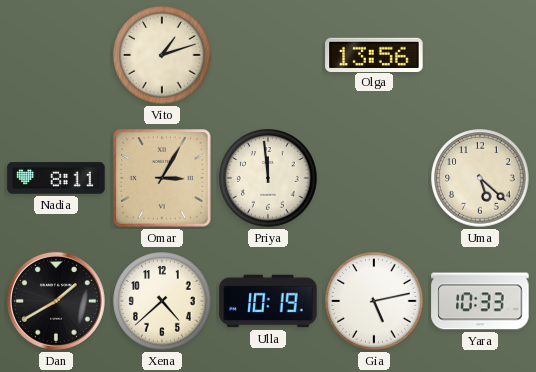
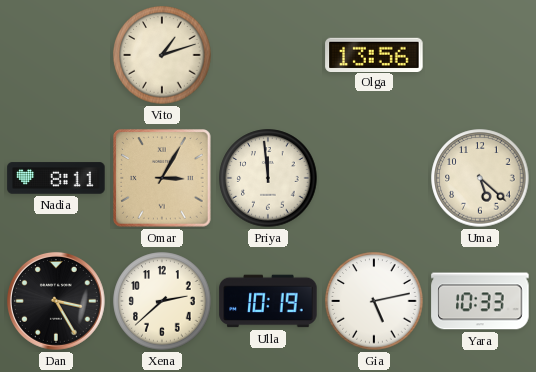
Dan: 1:40 -> 3:25 (56, 301)
Xena: 4:38 -> 2:38 (162, 301)
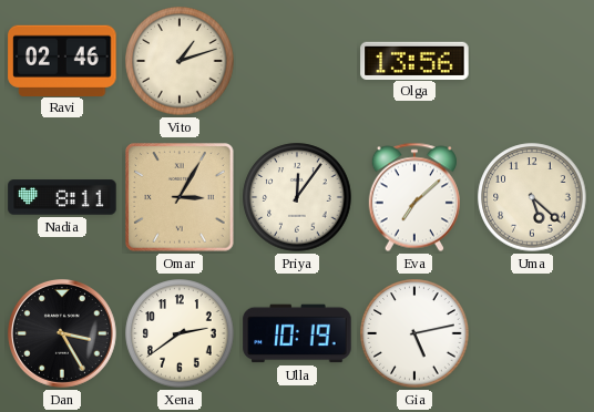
Ravi: none -> 02:46 (62, 60)
Priya: 11:59 -> 12:06 (297, 197)
Eva: none -> 7:08 (414, 197)
Xena: 2:38 -> 2:39 (180, 333)
Yara: 10:33 -> none (480, 301)
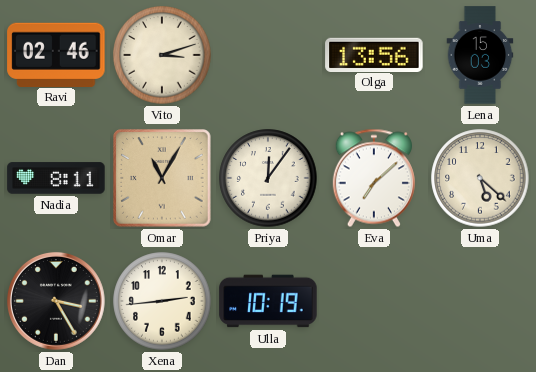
Vito: 1:12 -> 3:12 (162, 55)
Lena: none -> 15:03 (480, 55)
Omar: 3:05 -> 11:05 (162, 178)
Xena: 2:39 -> 2:44 (162, 301)
Gia: 5:13 -> none (414, 333)
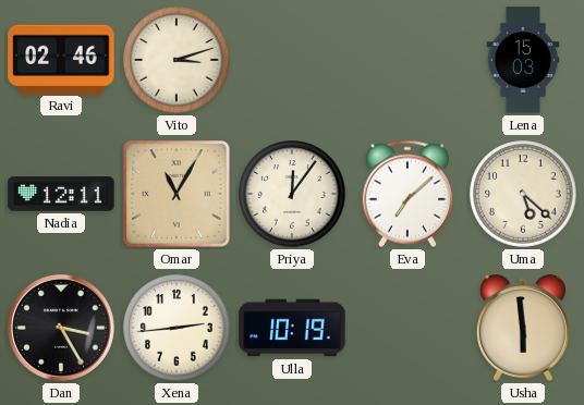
Olga: 13:56 -> none (374, 54)
Nadia: 8:11 -> 12:11 (61, 194)
Usha: none -> 5:59 (523, 328)
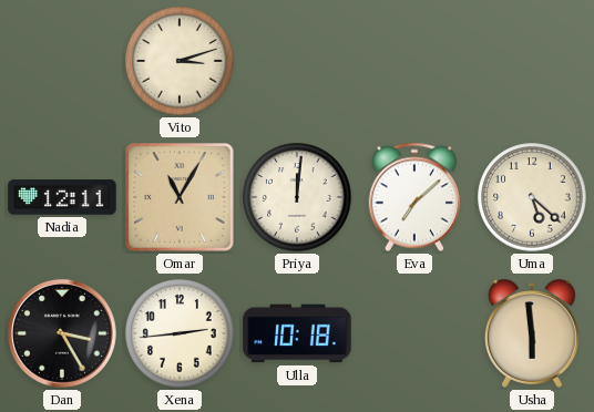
Ravi: 02:46 -> none (61, 59)
Lena: 15:03 -> none (523, 60)
Priya: 12:06 -> 12:01 (297, 197)
Ulla: 10:19 -> 10:18 (297, 333)
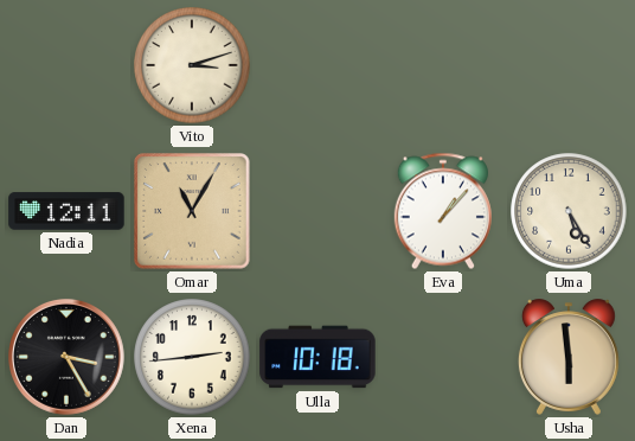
Priya: 12:01 -> none (297, 197)
Eva: 7:08 -> 1:07 (443, 211)
Uma: 5:22 -> 5:25 (569, 211)
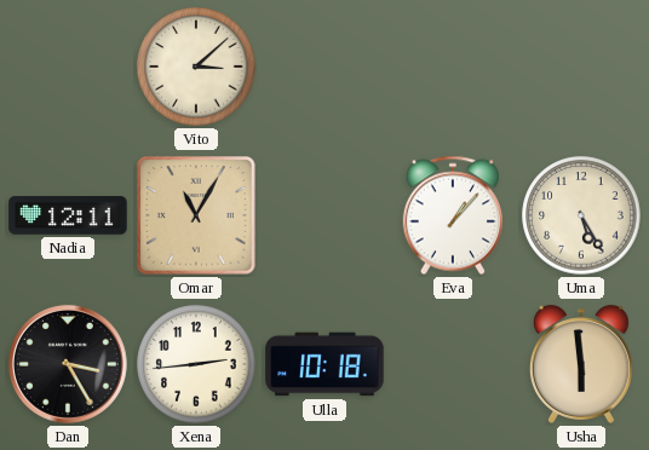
Vito: 3:12 -> 3:08 (196, 67)
